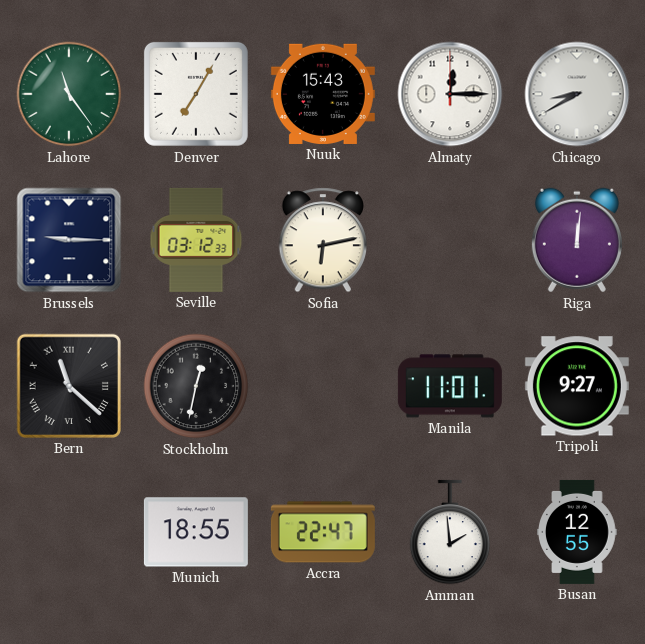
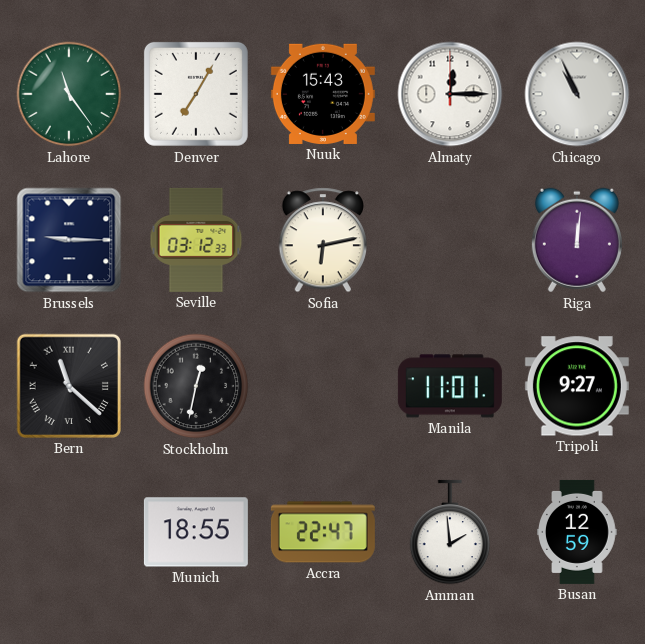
Chicago: 8:40 -> 10:56 (577, 94)
Busan: 12:55 -> 12:59 (578, 532)
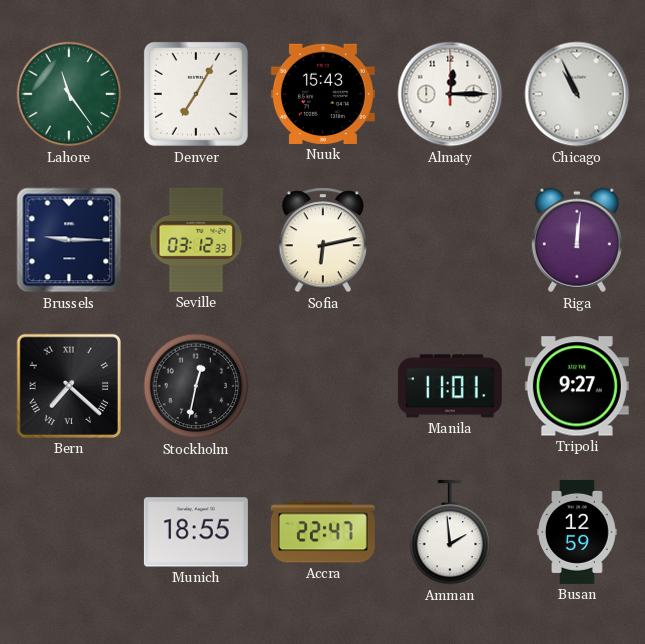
Bern: 11:22 -> 7:22 (69, 386)
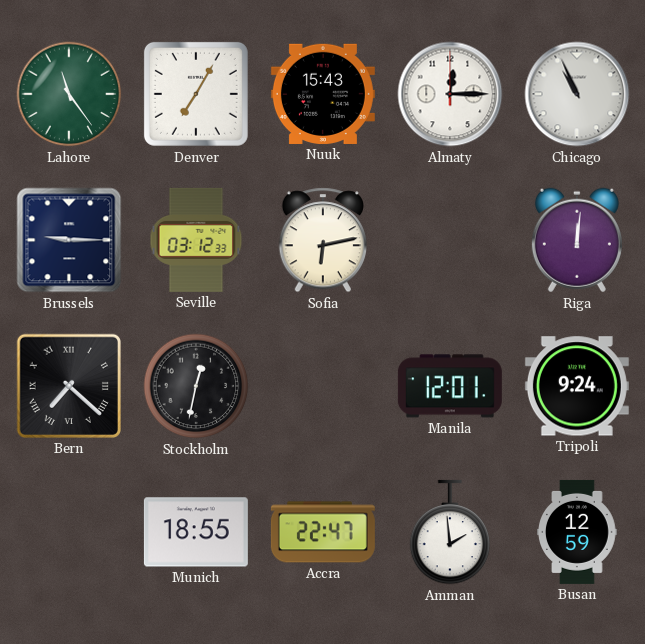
Manila: 11:01 -> 12:01 (450, 386)
Tripoli: 9:27 -> 9:24 (577, 386)
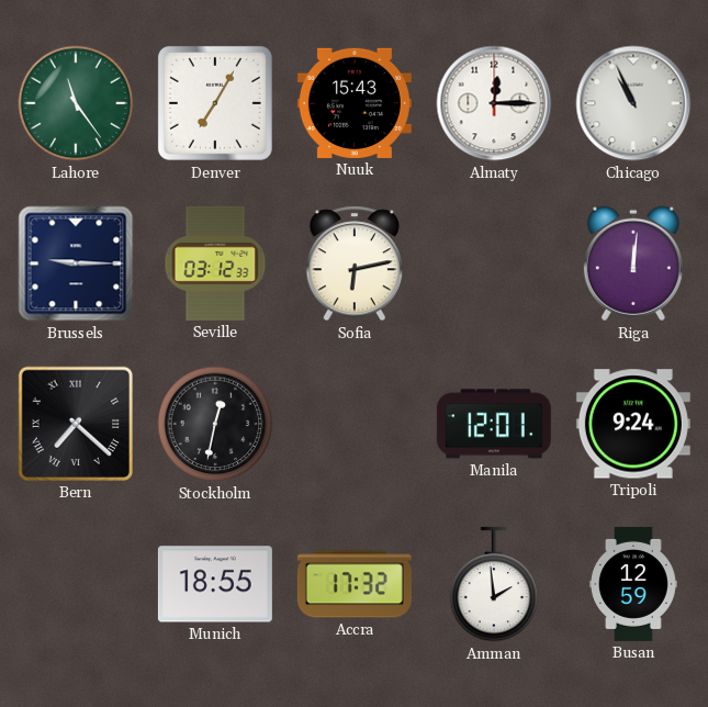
Accra: 22:47 -> 17:32 (355, 584)
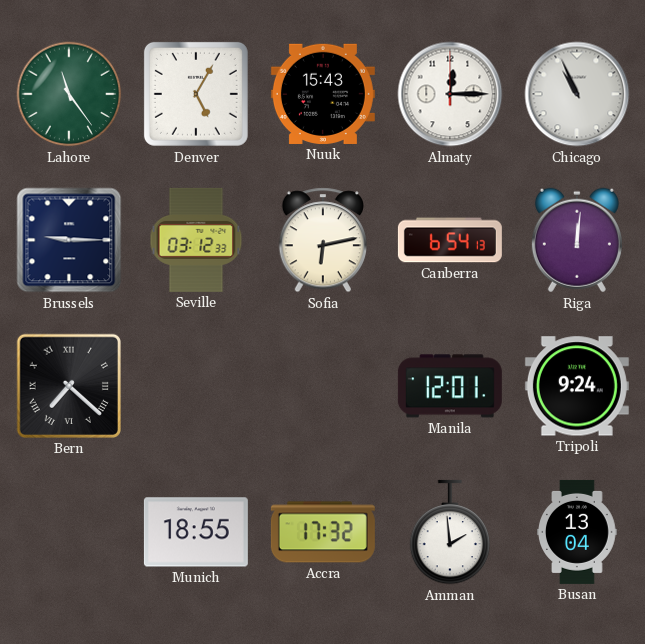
Denver: 7:05 -> 5:05 (196, 94)
Canberra: none -> 6:54 (450, 240)
Stockholm: 12:32 -> none (215, 424)
Busan: 12:59 -> 13:04 (578, 532)
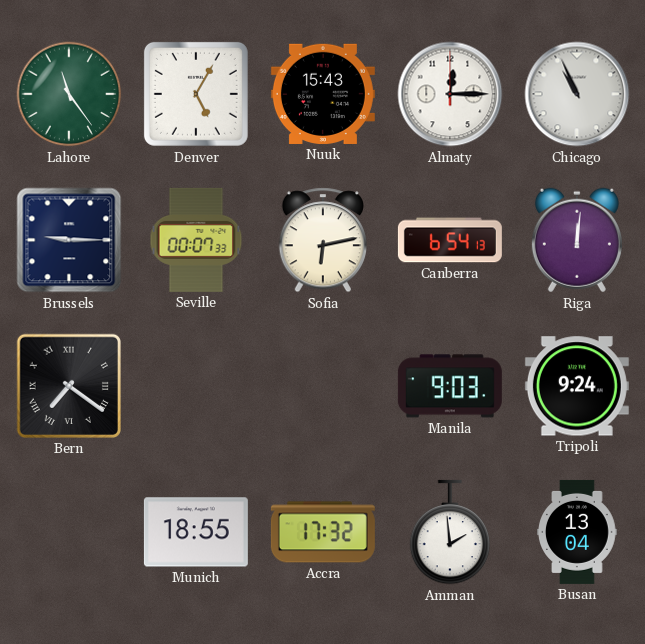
Seville: 03:12 -> 00:07 (196, 240)
Bern: 7:22 -> 7:21 (69, 386)
Manila: 12:01 -> 9:03 (450, 386)
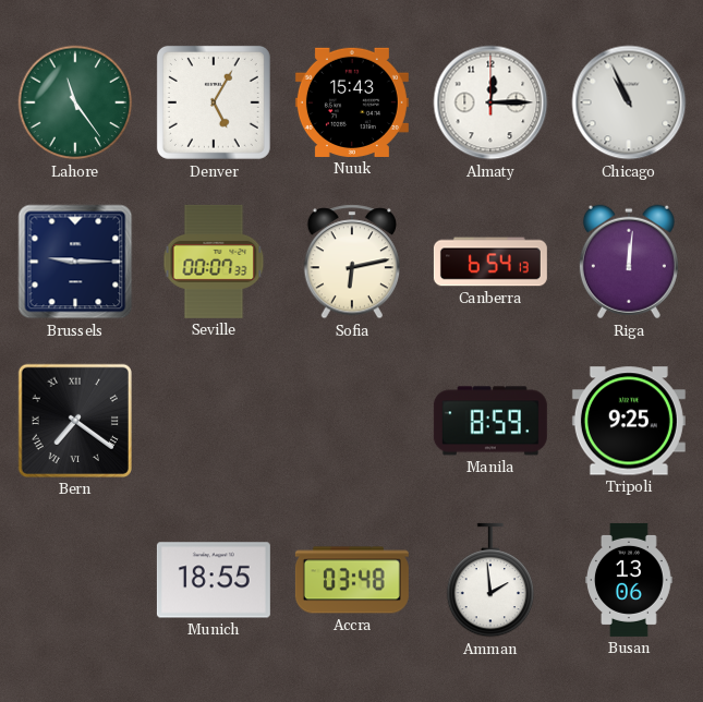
Manila: 9:03 -> 8:59 (490, 421)
Tripoli: 9:24 -> 9:25 (629, 421)
Accra: 17:32 -> 03:48 (352, 580)
Busan: 13:04 -> 13:06 (630, 580)
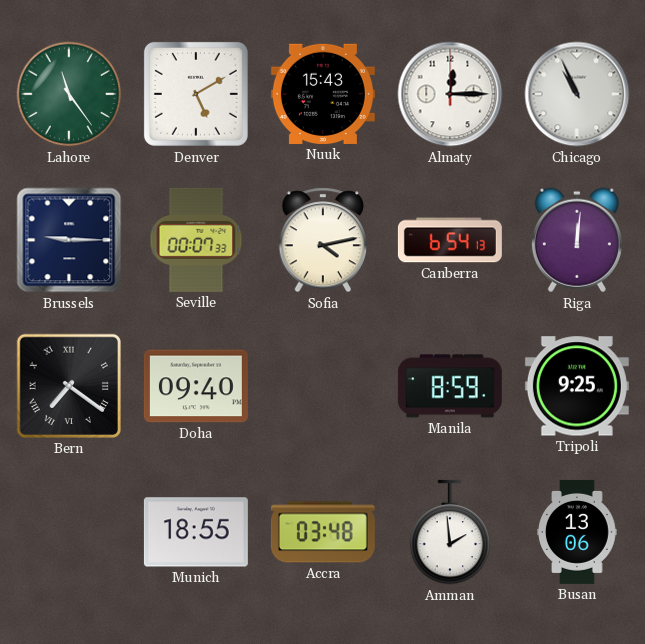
Denver: 5:05 -> 5:10 (196, 94)
Sofia: 6:13 -> 4:13 (322, 240)
Doha: none -> 09:40 (196, 386)
